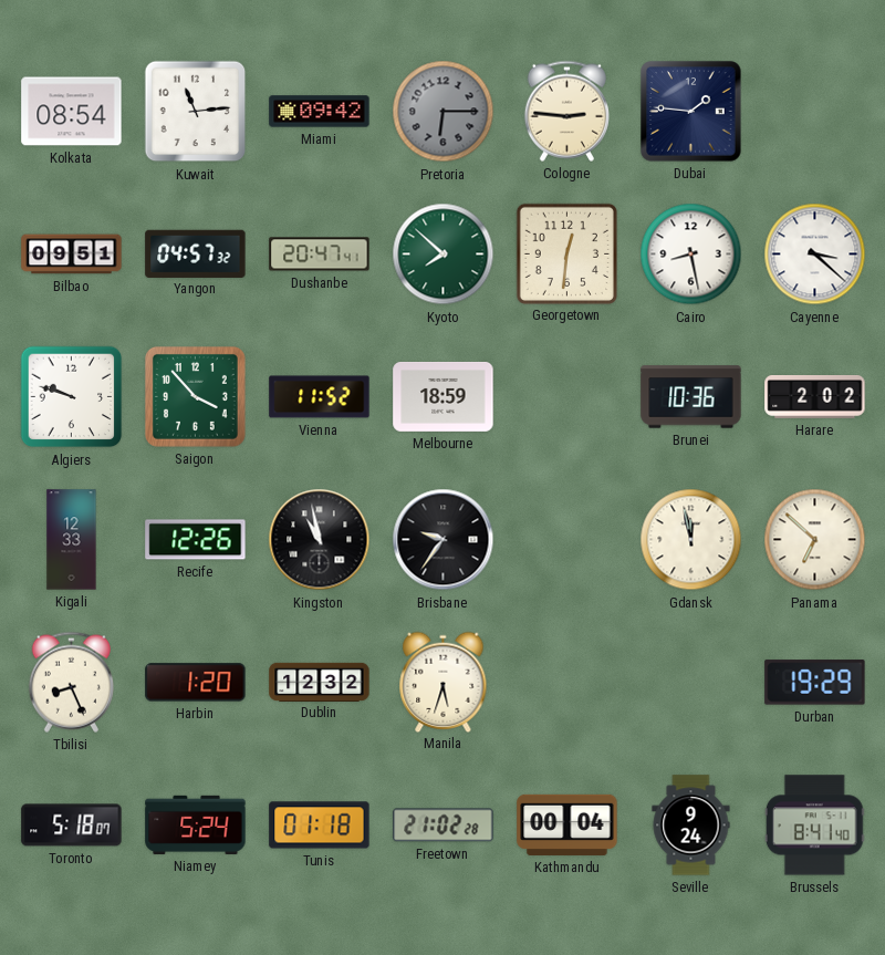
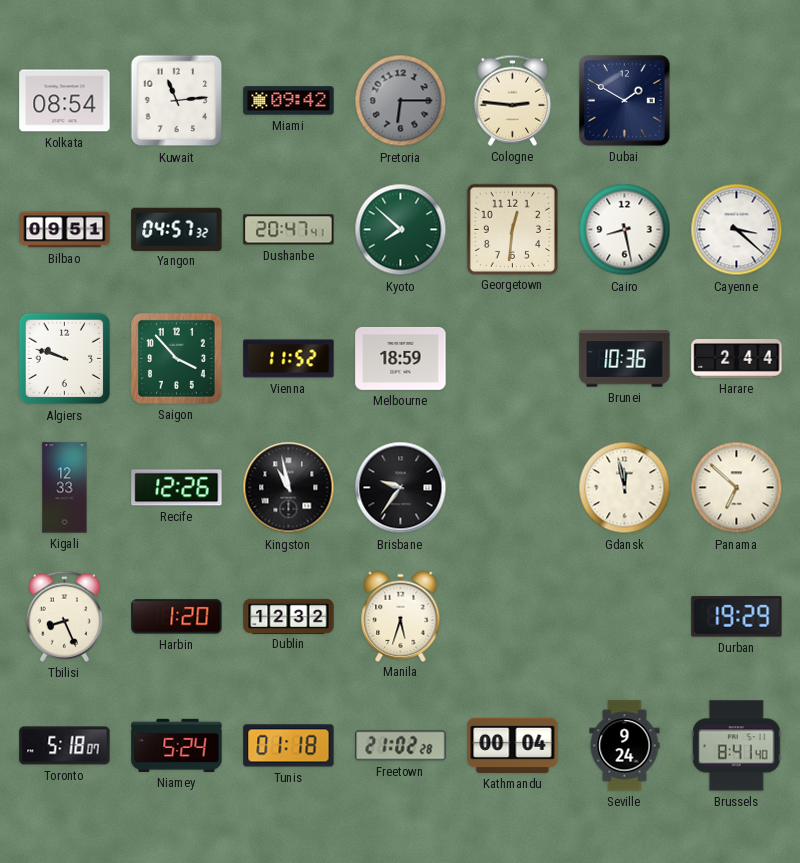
Dubai: 1:46 -> 1:50 (625, 101)
Harare: 2:02 -> 2:44 (737, 358)
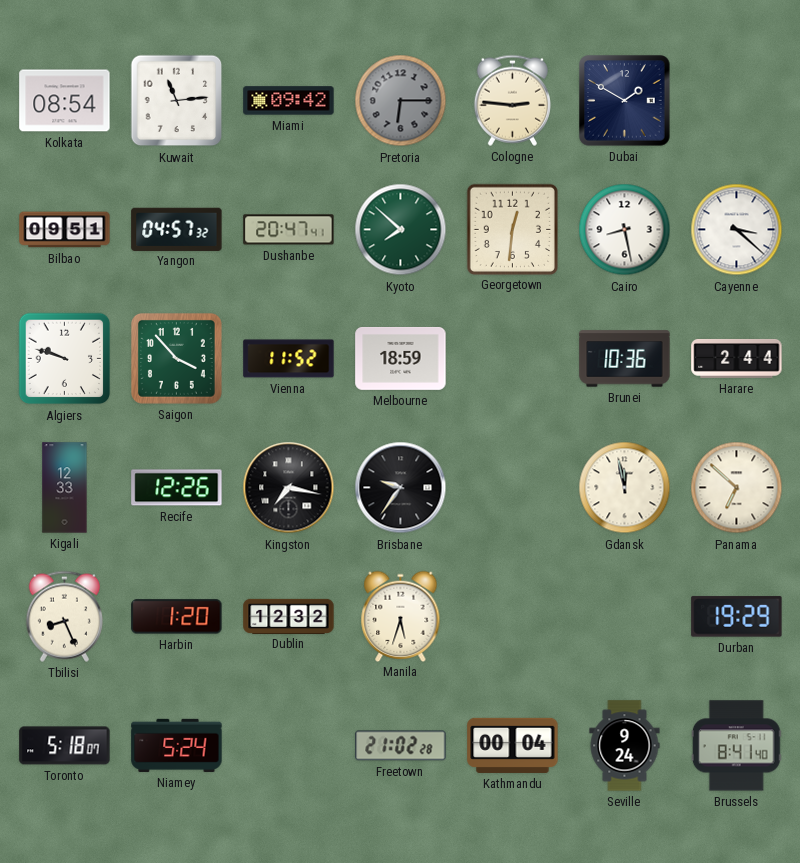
Kingston: 10:58 -> 7:17 (289, 488)
Tunis: 01:18 -> none (289, 746)
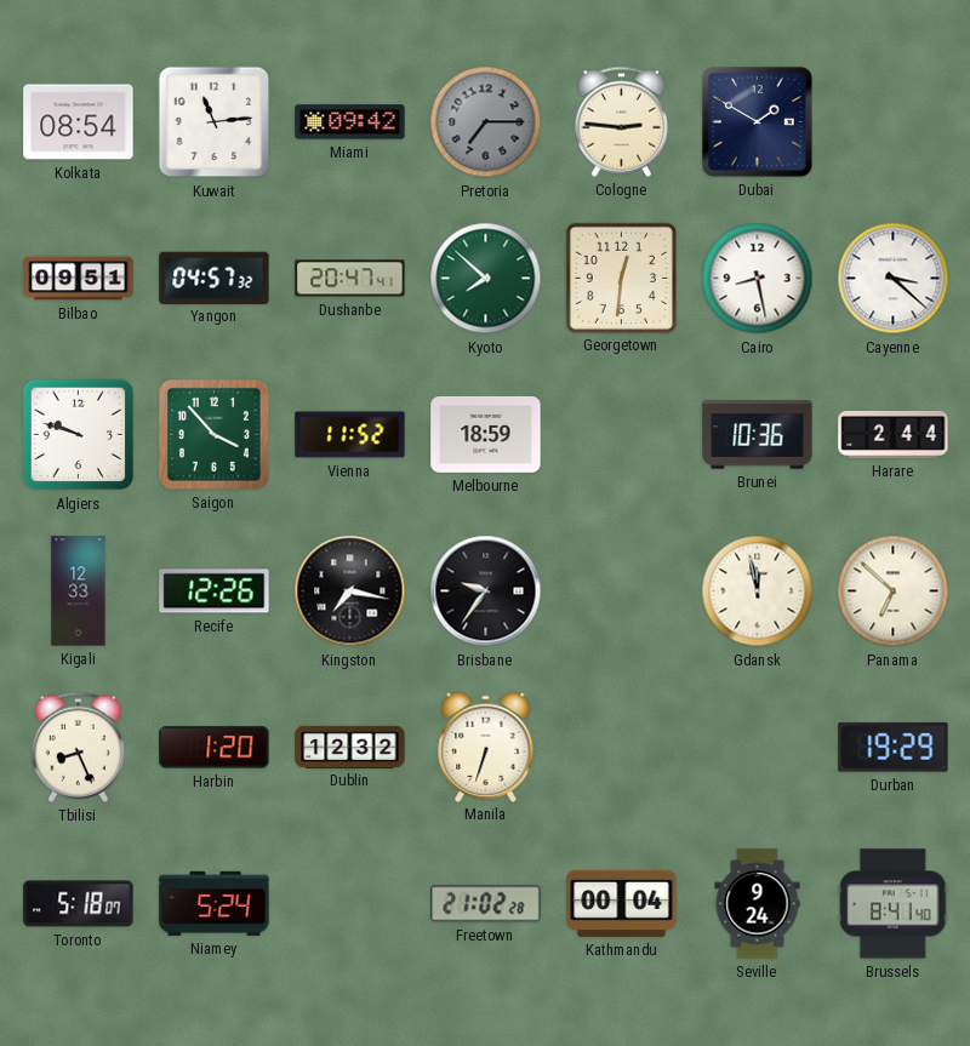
Pretoria: 6:15 -> 7:15 (486, 122)
Manila: 5:33 -> 6:33 (486, 747)
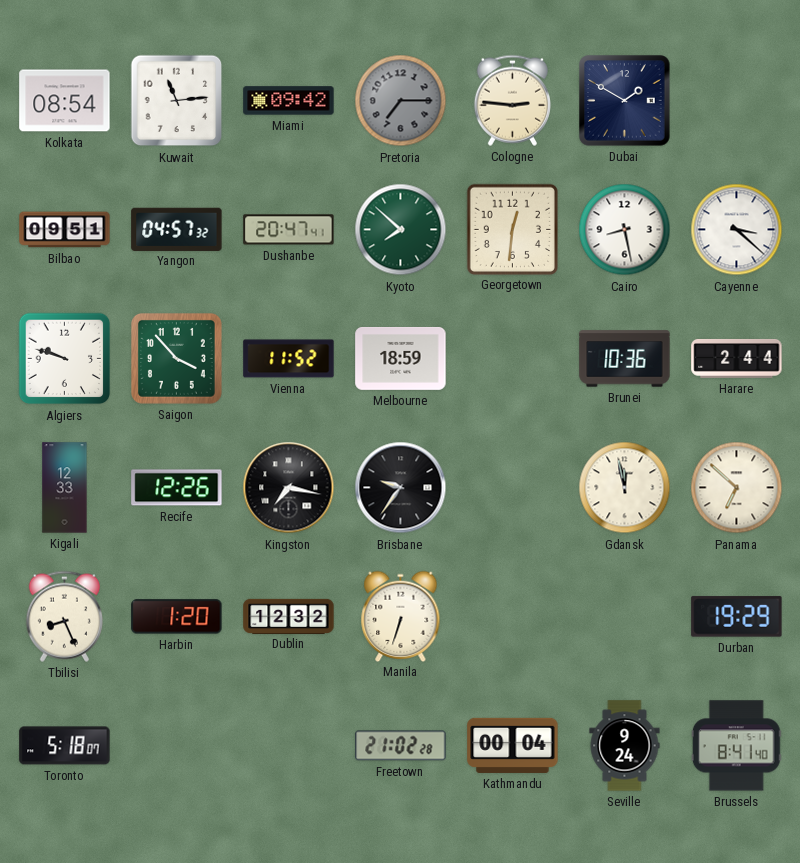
Niamey: 5:24 -> none (215, 903)
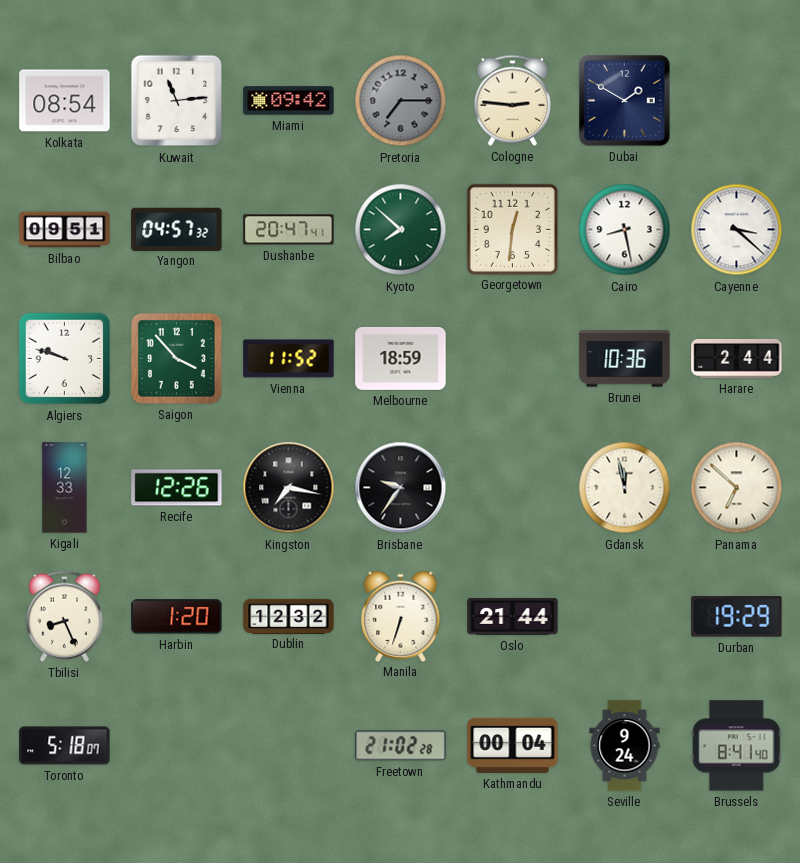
Oslo: none -> 21:44 (513, 617)
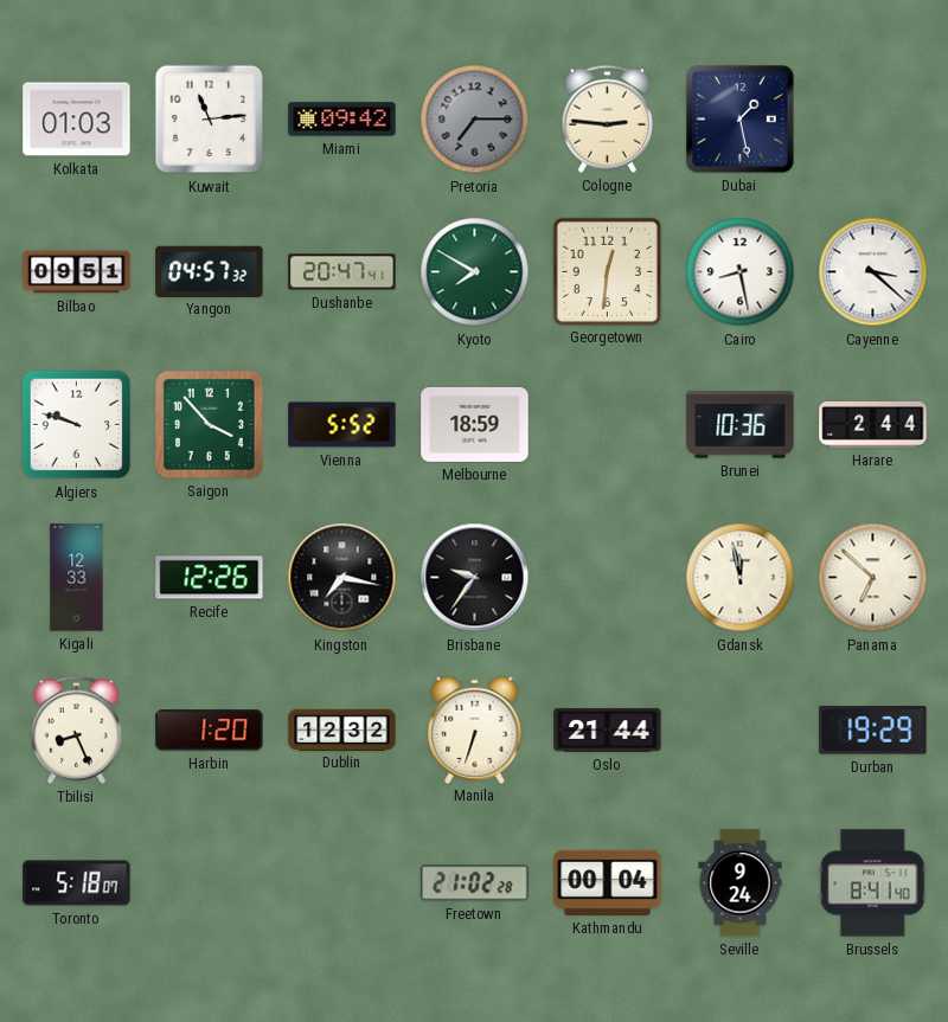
Kolkata: 08:54 -> 01:03 (77, 120)
Dubai: 1:50 -> 1:28 (741, 120)
Kyoto: 7:52 -> 7:50 (475, 272)
Vienna: 11:52 -> 5:52 (342, 425)
